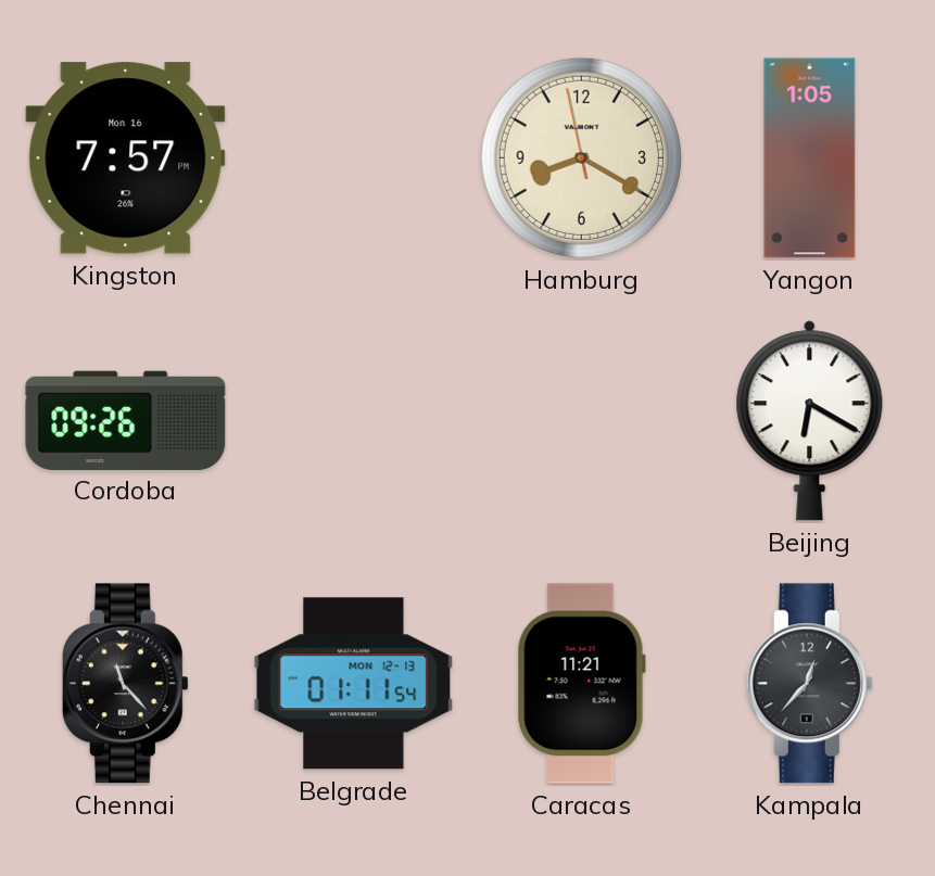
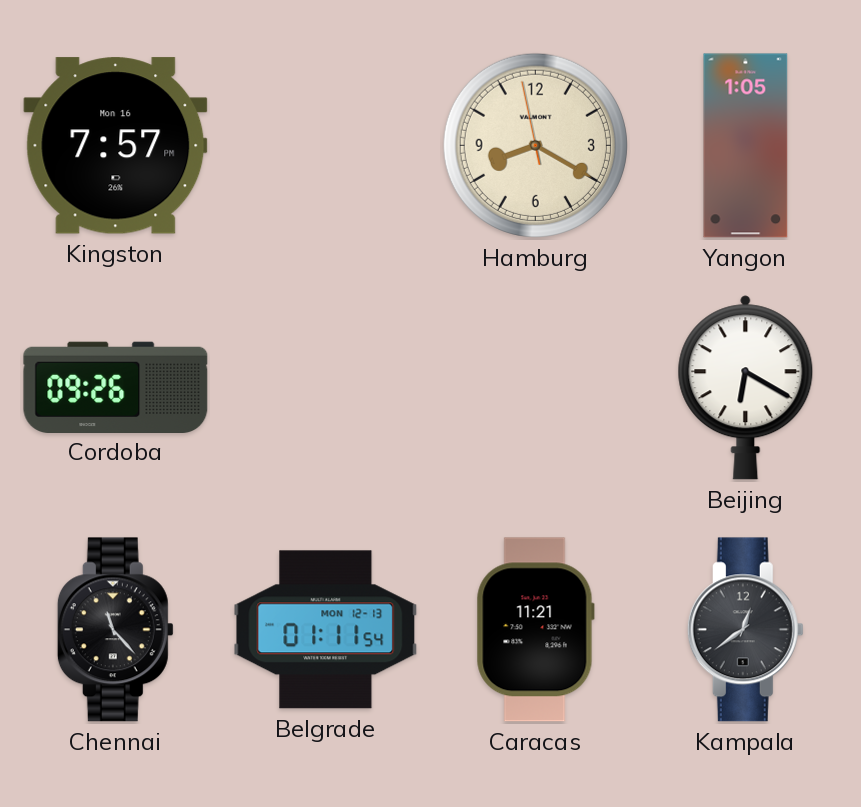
Kampala: 12:37 -> 12:39 (745, 630)
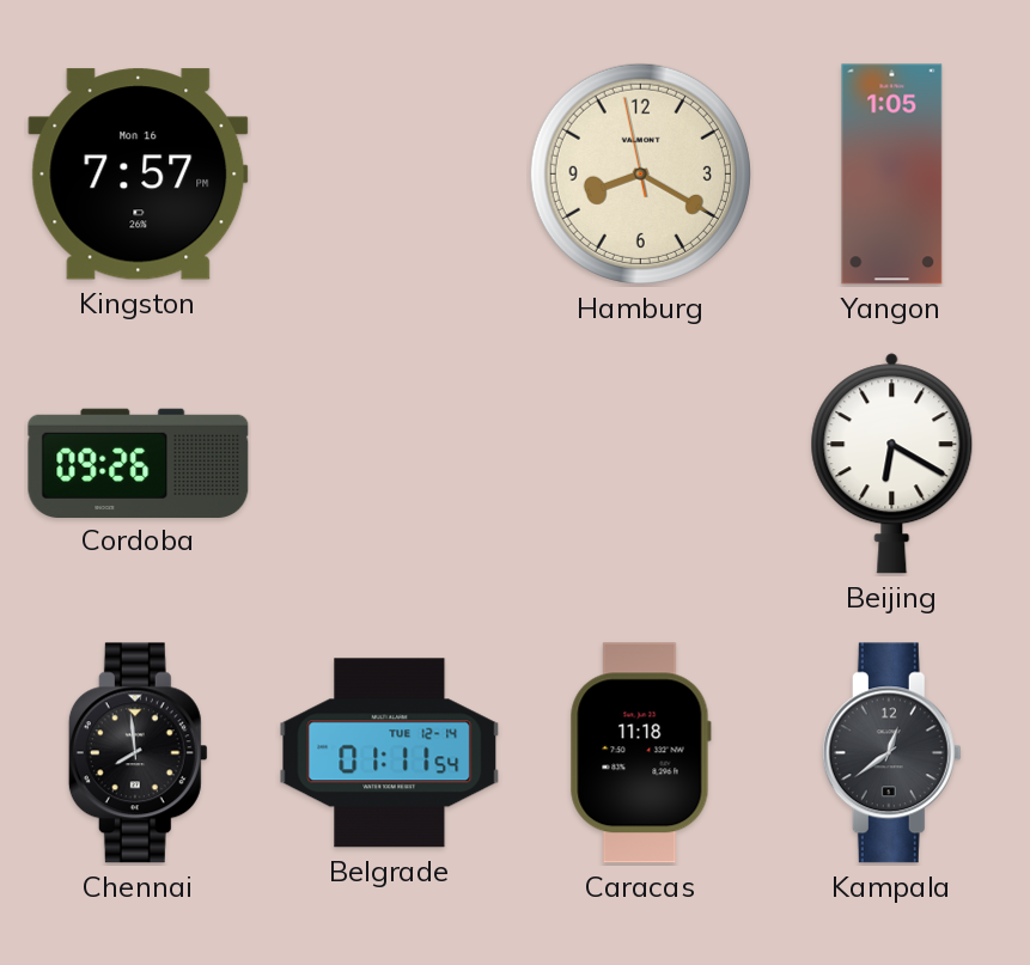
Chennai: 11:23 -> 7:59 (138, 753)
Belgrade date: MON 12-13 -> TUE 12-14 (390, 753)
Caracas: 11:21 -> 11:18 (640, 753)
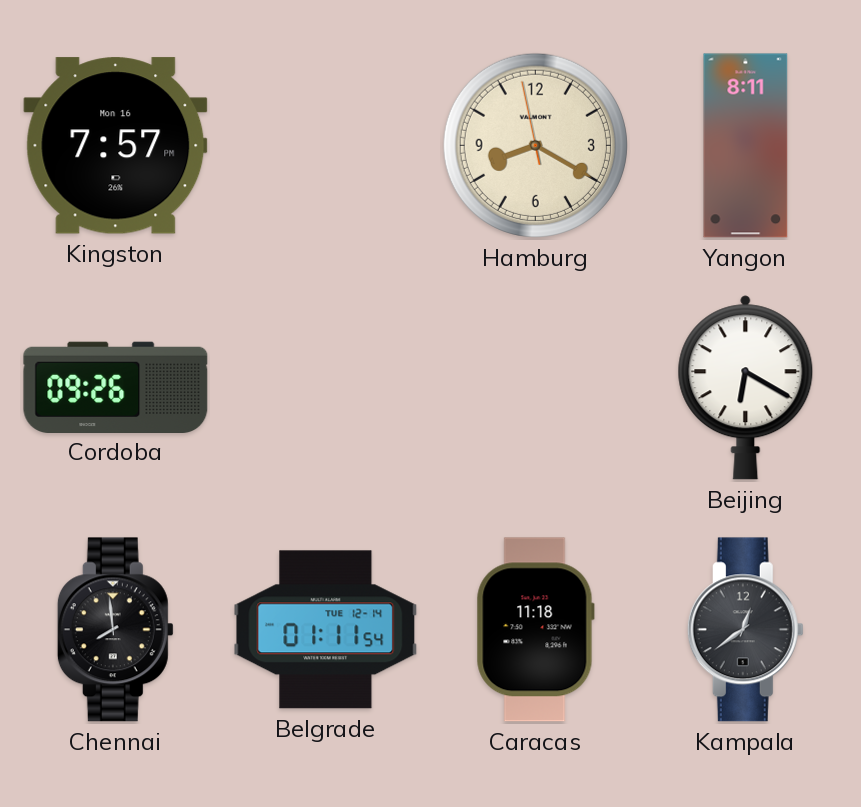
Yangon: 1:05 -> 8:11 (746, 146)
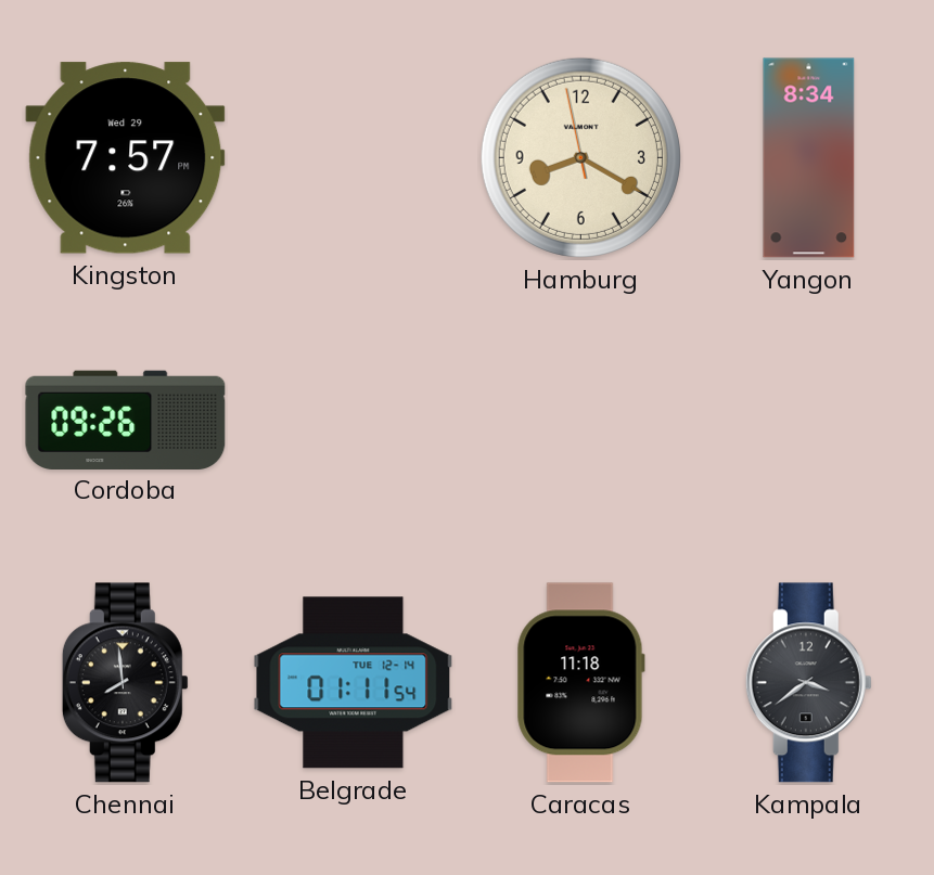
Kingston date: Mon 16 -> Wed 29 (126, 158)
Yangon: 8:11 -> 8:34 (809, 158)
Beijing: 6:20 -> none (746, 388)
Kampala: 12:39 -> 3:39 (808, 683)
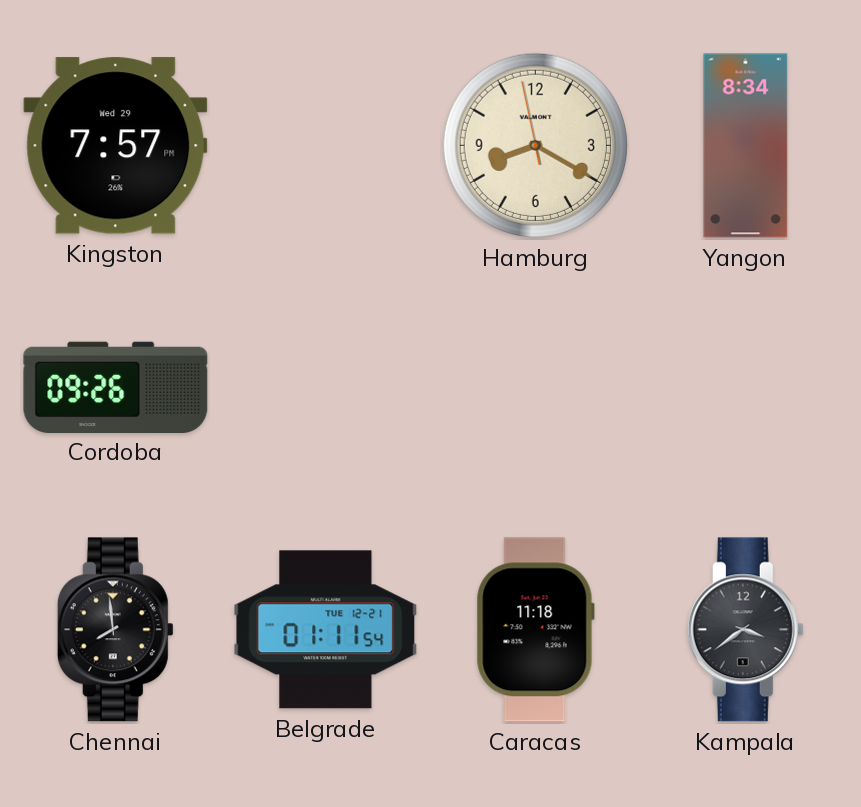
Belgrade date: TUE 12-14 -> TUE 12-21 (326, 630)
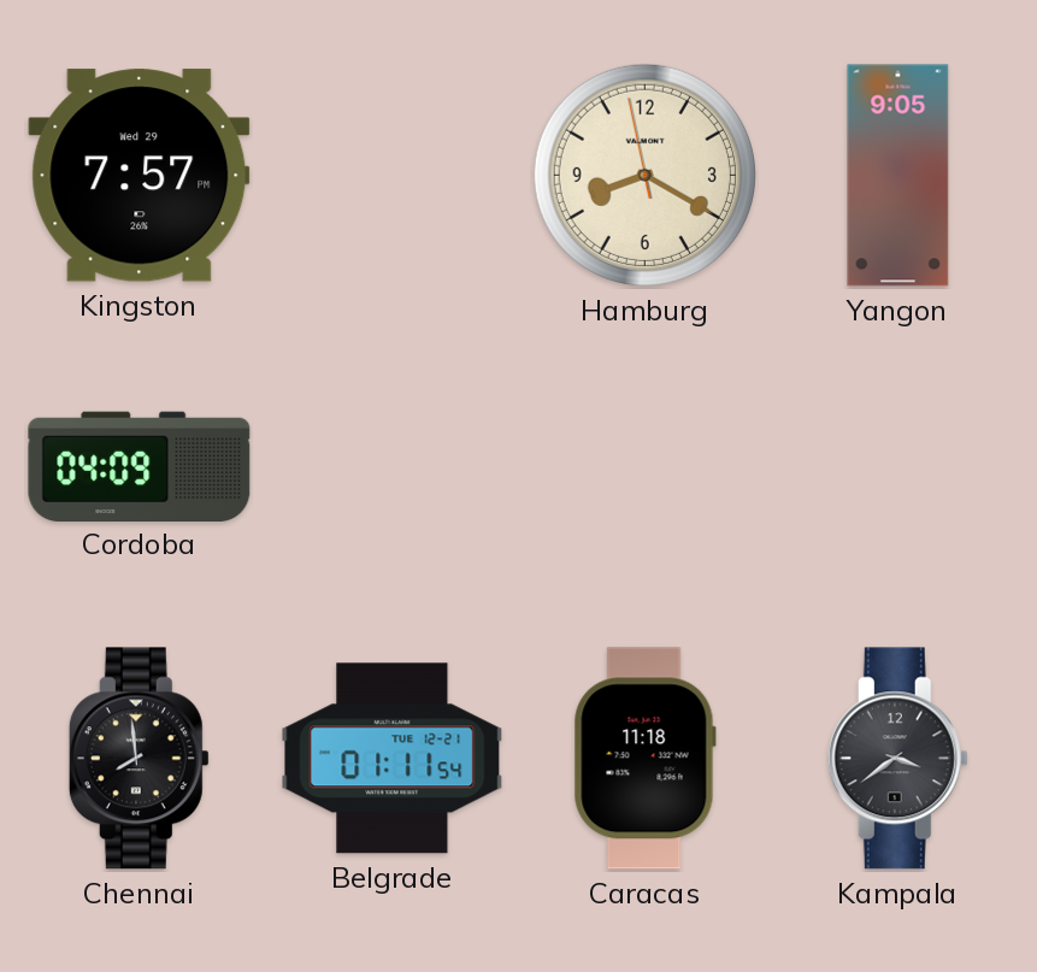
Yangon: 8:34 -> 9:05 (898, 176)
Cordoba: 09:26 -> 04:09 (140, 466)
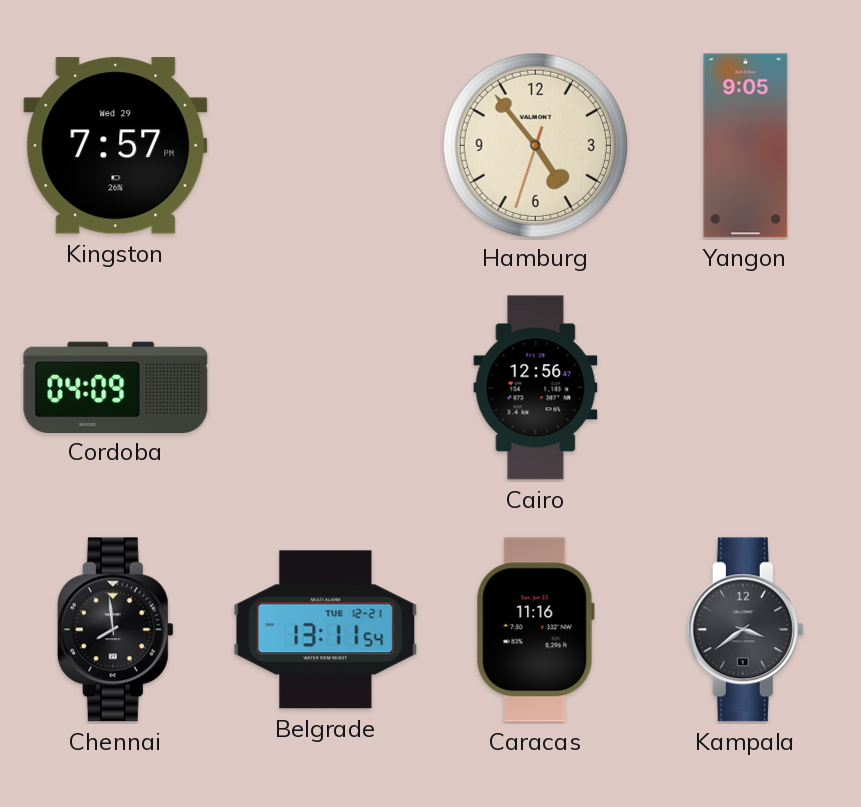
Hamburg: 8:19 -> 4:53 (535, 145)
Cairo: none -> 12:56 (536, 388)
Belgrade: 01:11 -> 13:11 (326, 630)
Caracas: 11:18 -> 11:16 (535, 630)
